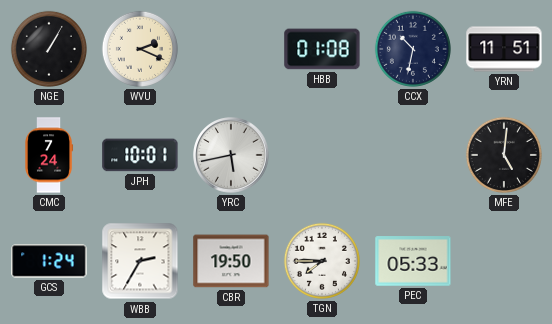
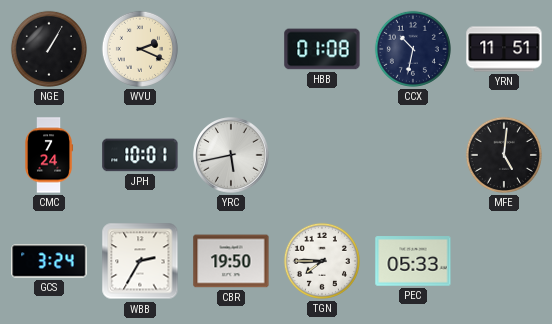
GCS: 1:24 -> 3:24 (49, 261)
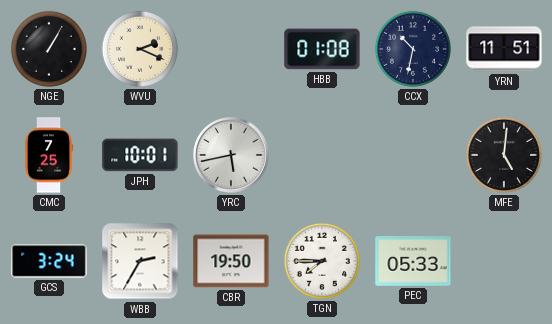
CMC: 7:24 -> 7:25 (50, 155)
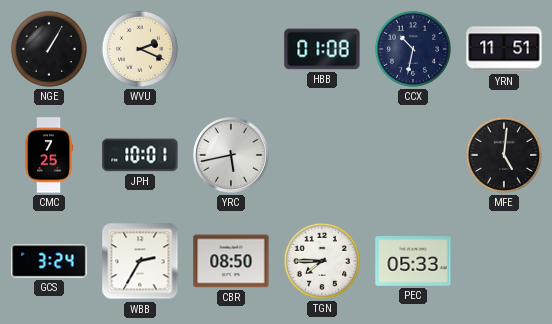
CBR: 19:50 -> 08:50 (231, 261)
